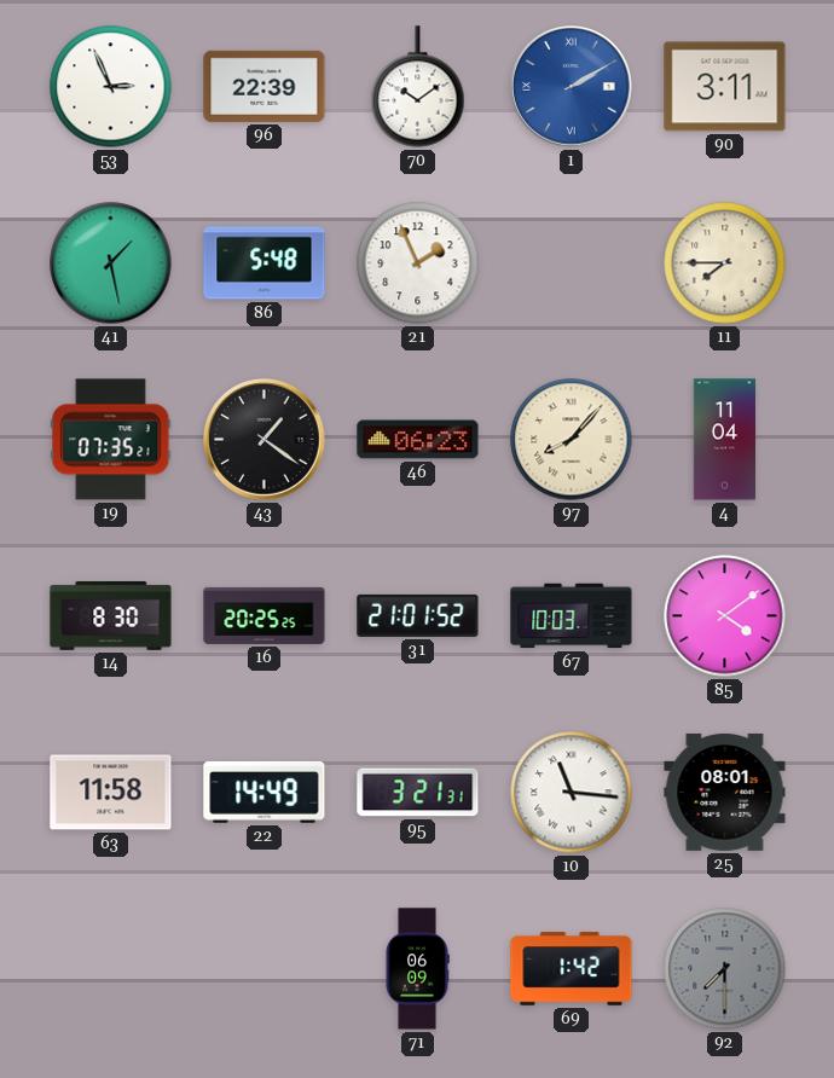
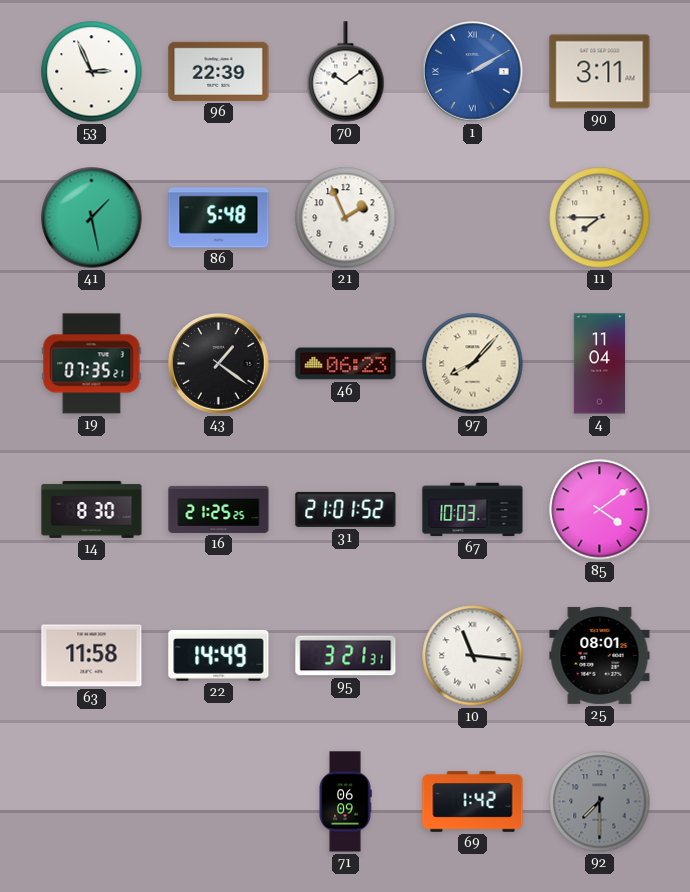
16: 20:25 -> 21:25 (219, 509)
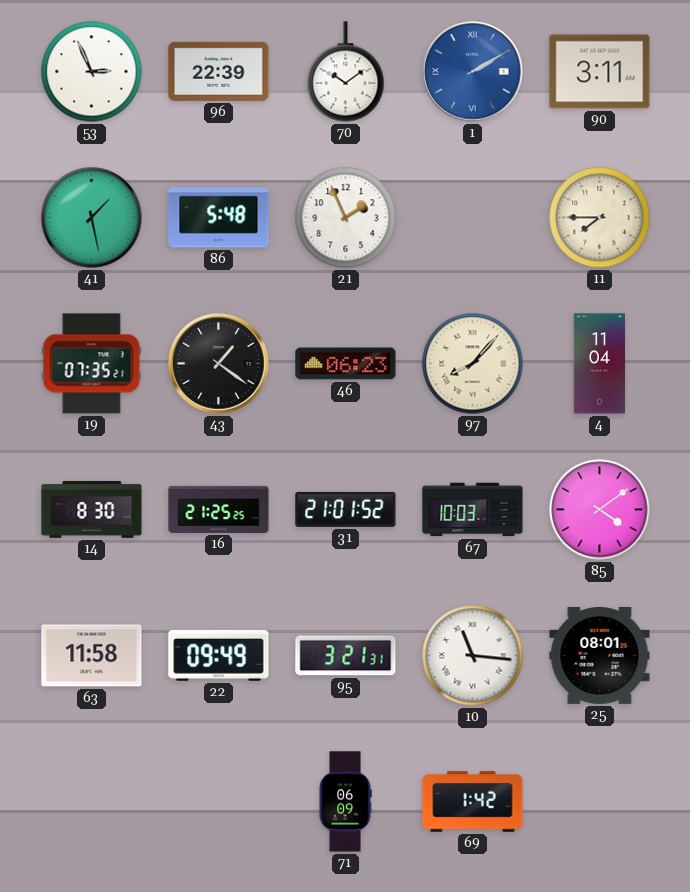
22: 14:49 -> 09:49 (219, 655)
92: 7:30 -> none (600, 802)
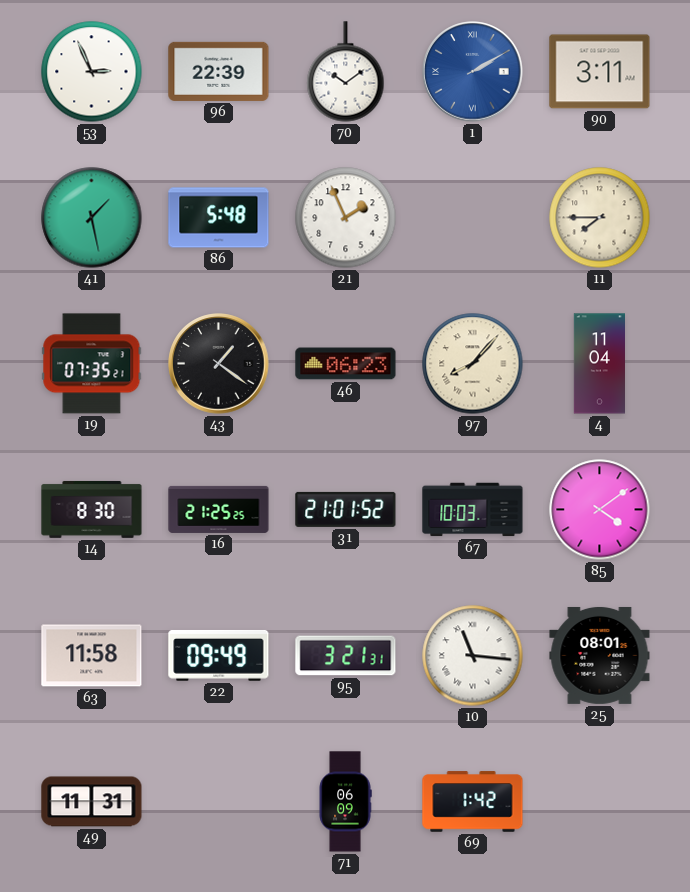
49: none -> 11:31 (92, 802)
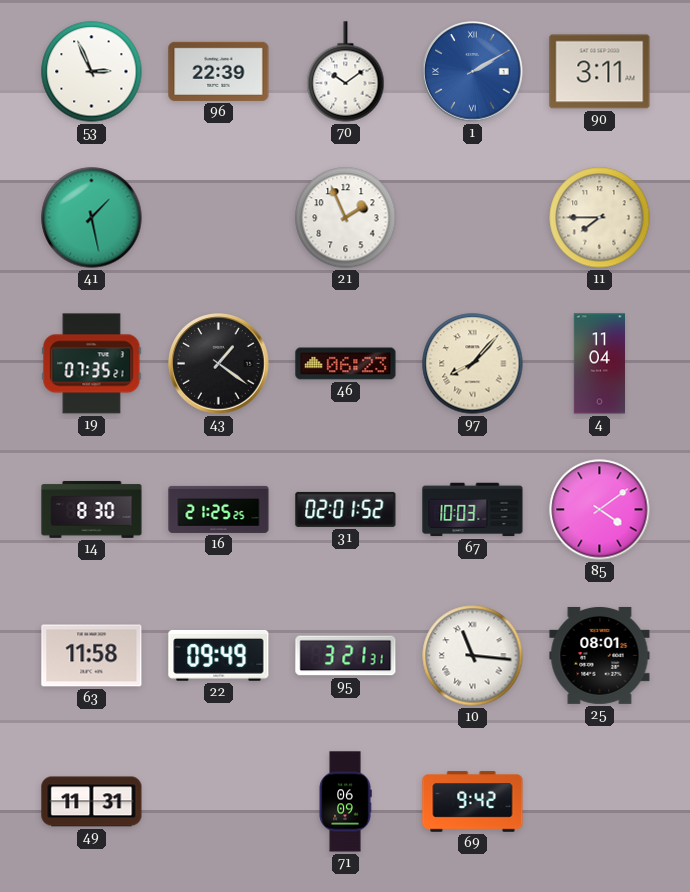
86: 5:48 -> none (219, 218)
31: 21:01 -> 02:01 (346, 509)
69: 1:42 -> 9:42 (473, 802)
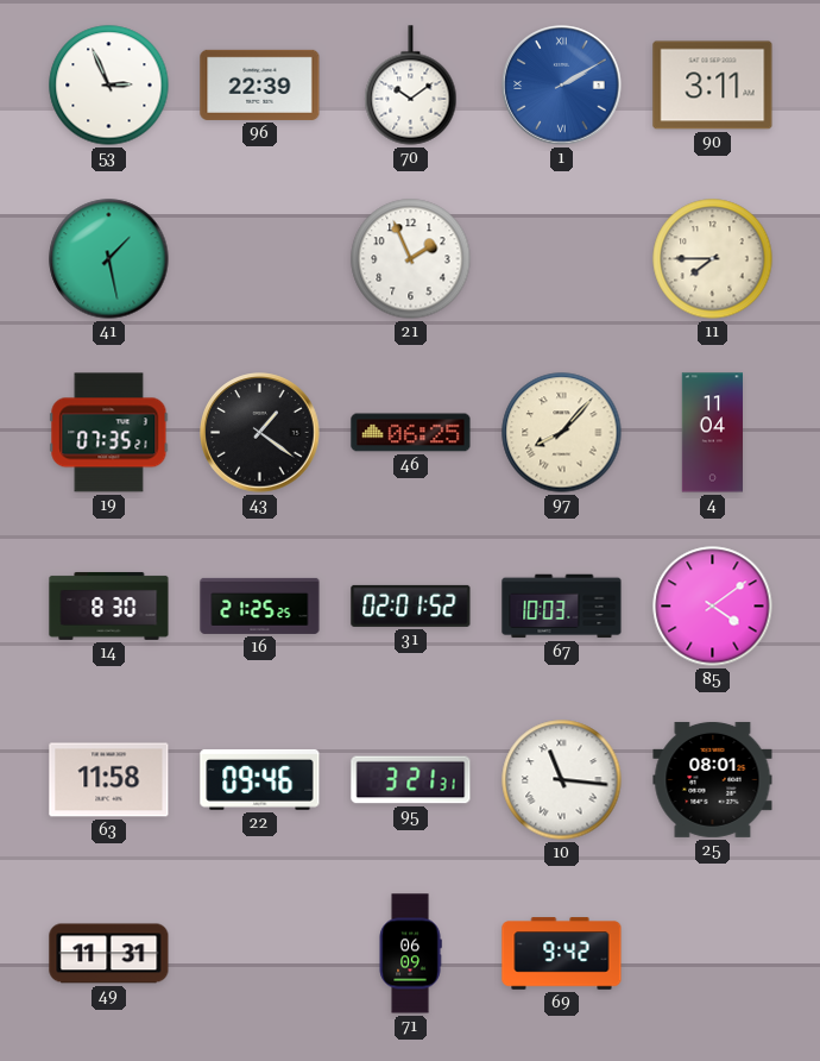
46: 06:23 -> 06:25 (411, 433)
22: 09:49 -> 09:46 (260, 779)
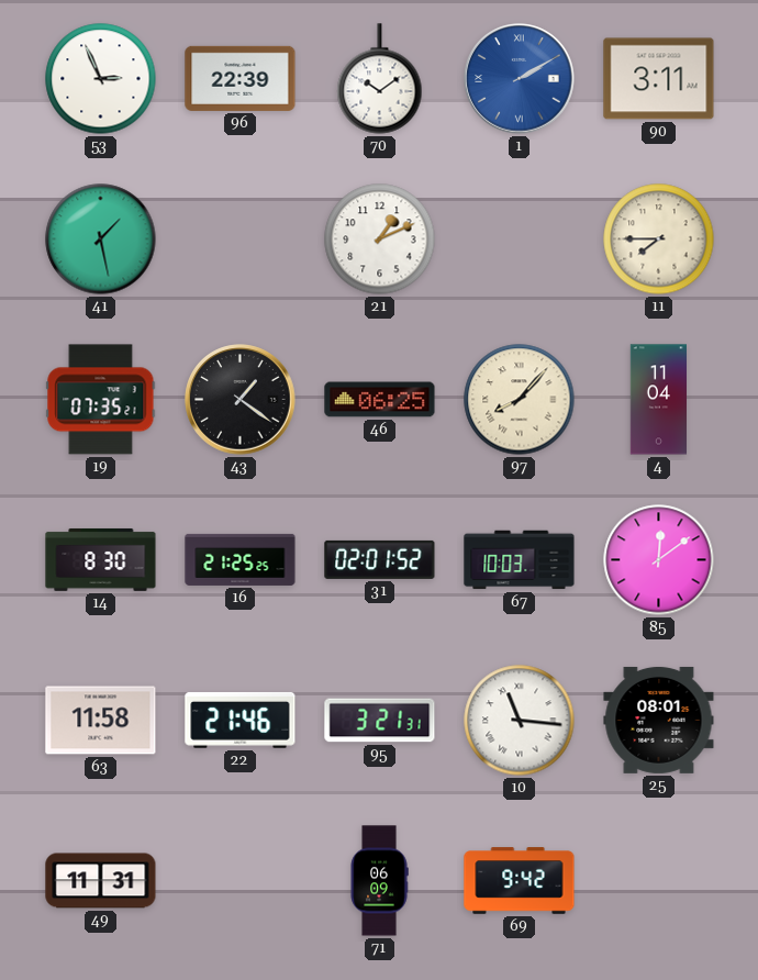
21: 1:56 -> 1:11 (380, 240)
85: 4:09 -> 12:09 (659, 560)
22: 09:46 -> 21:46 (241, 720)
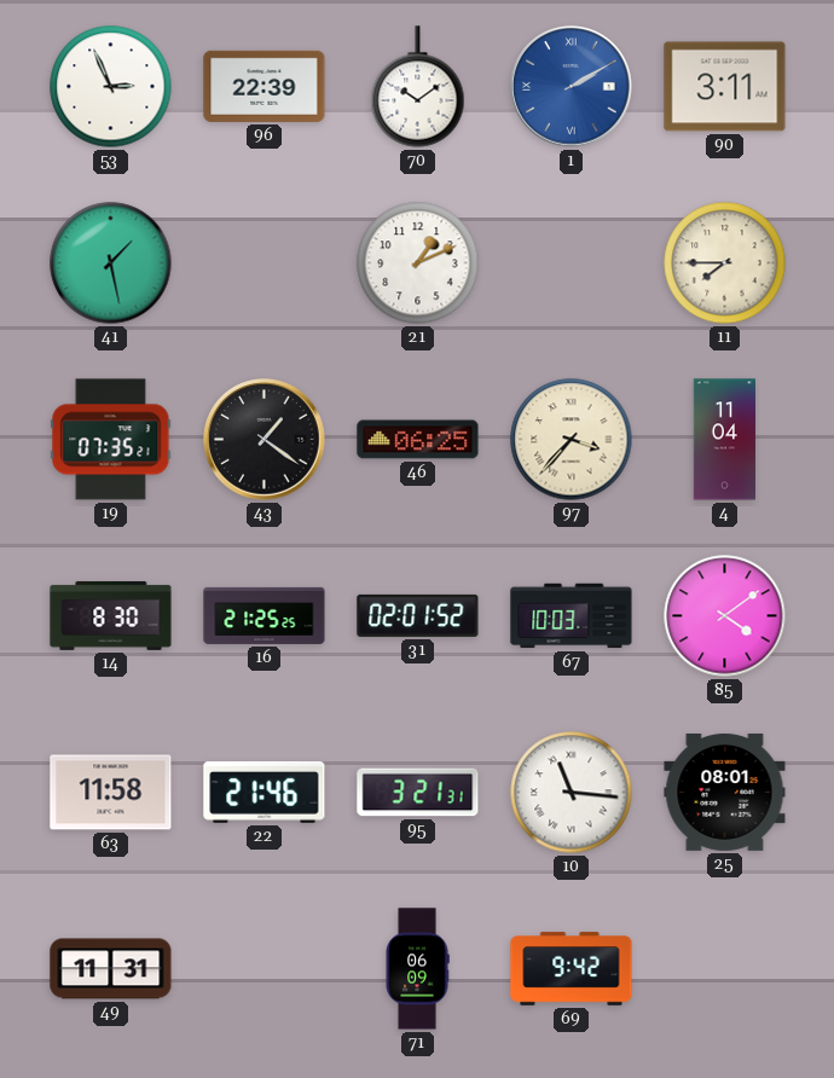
97: 8:07 -> 3:37 (572, 440)
85: 12:09 -> 4:09 (725, 616)
